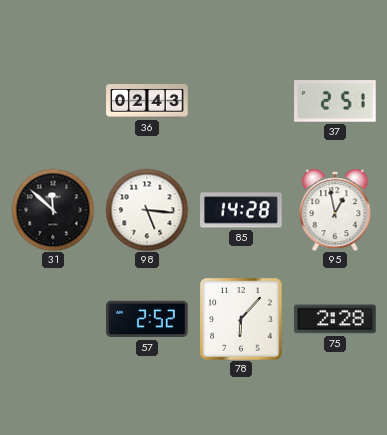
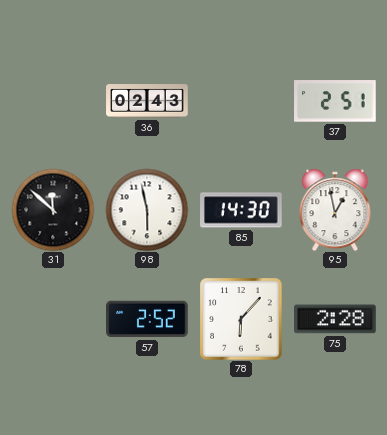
98: 5:16 -> 5:58 (147, 210)
85: 14:28 -> 14:30 (241, 210)
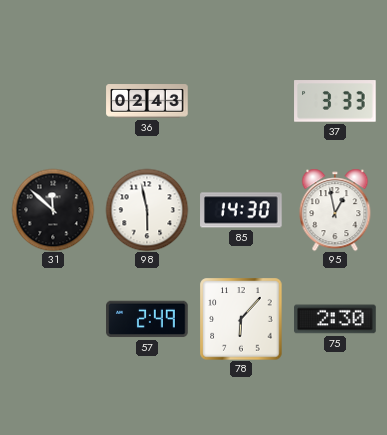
37: 2:51 -> 3:33 (335, 101)
57: 2:52 -> 2:49 (147, 319)
75: 2:28 -> 2:30 (335, 319)
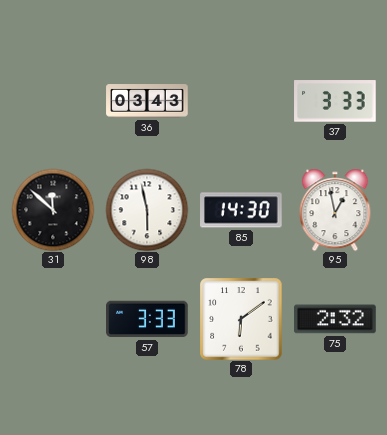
36: 02:43 -> 03:43 (147, 102)
57: 2:49 -> 3:33 (147, 319)
78: 6:07 -> 6:09 (241, 319)
75: 2:30 -> 2:32 (335, 319)
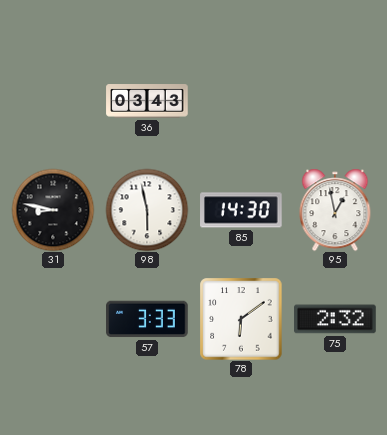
37: 3:33 -> none (335, 101)
31: 11:52 -> 8:47 (53, 210)
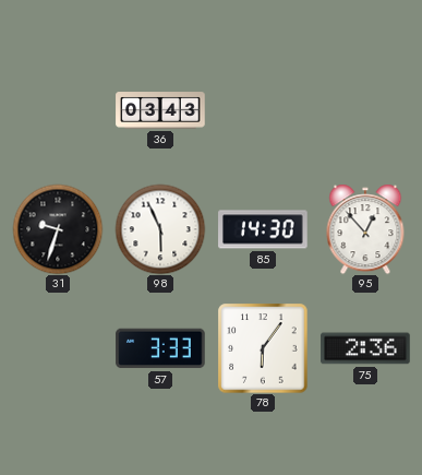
31: 8:47 -> 9:33 (58, 229)
98: 5:58 -> 5:56 (160, 229)
95: 12:58 -> 12:53 (365, 229)
78: 6:09 -> 6:06 (263, 348)
75: 2:32 -> 2:36 (365, 348)
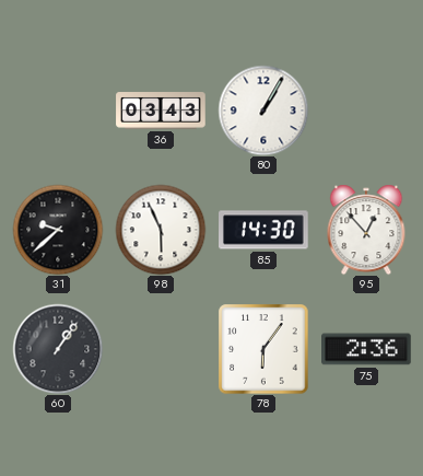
80: none -> 1:05 (263, 111)
31: 9:33 -> 9:38 (58, 230)
60: none -> 1:06 (58, 349)
57: 3:33 -> none (160, 348)
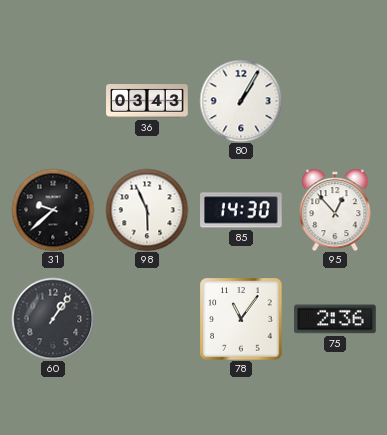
78: 6:06 -> 11:06 (241, 319)
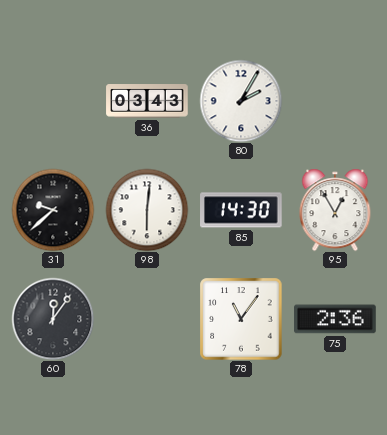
80: 1:05 -> 2:05 (241, 101)
98: 5:56 -> 6:01 (147, 210)
95: 12:53 -> 12:55 (335, 210)
60: 1:06 -> 12:06 (53, 319)
